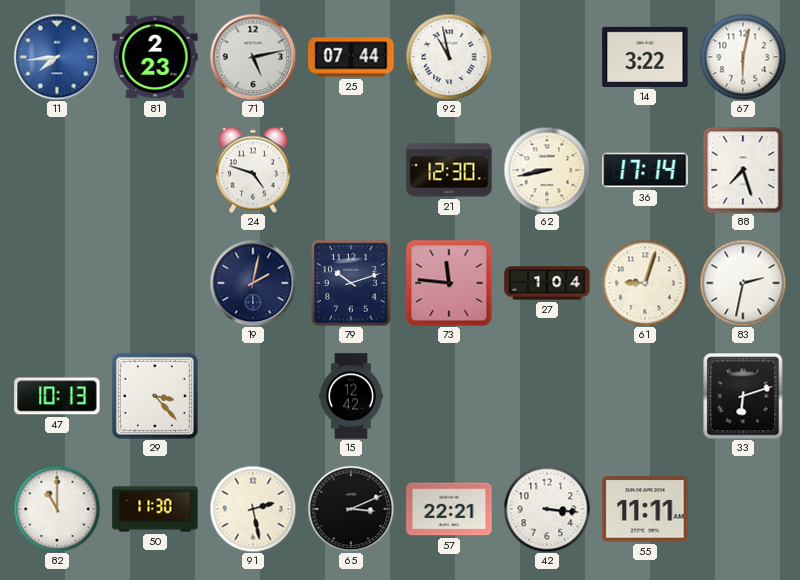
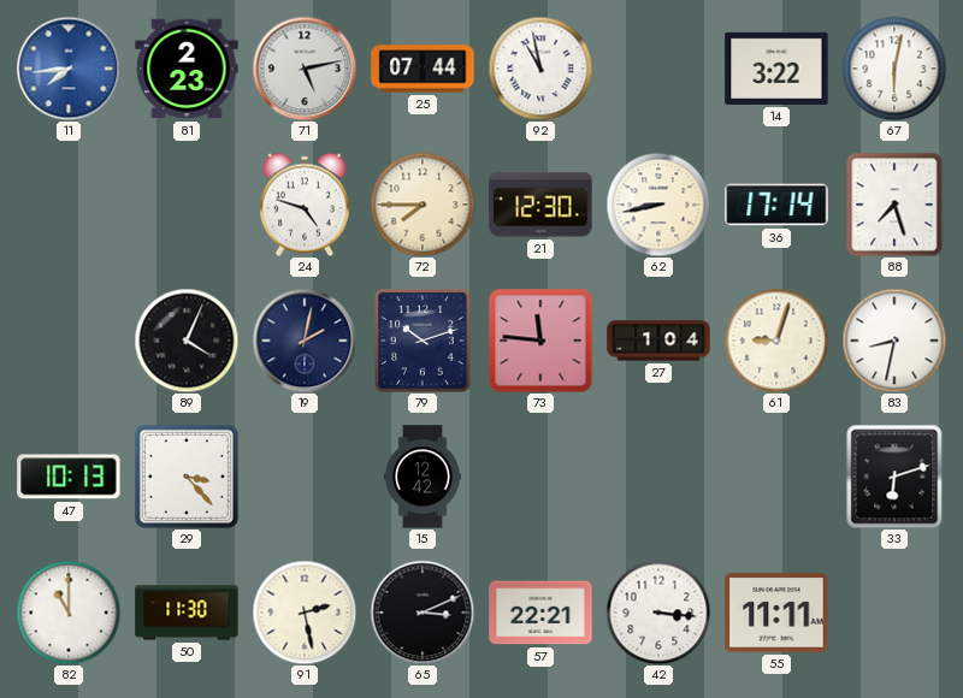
72: none -> 7:45 (423, 205)
89: none -> 4:04 (187, 341)
83: 2:32 -> 8:32 (894, 341)
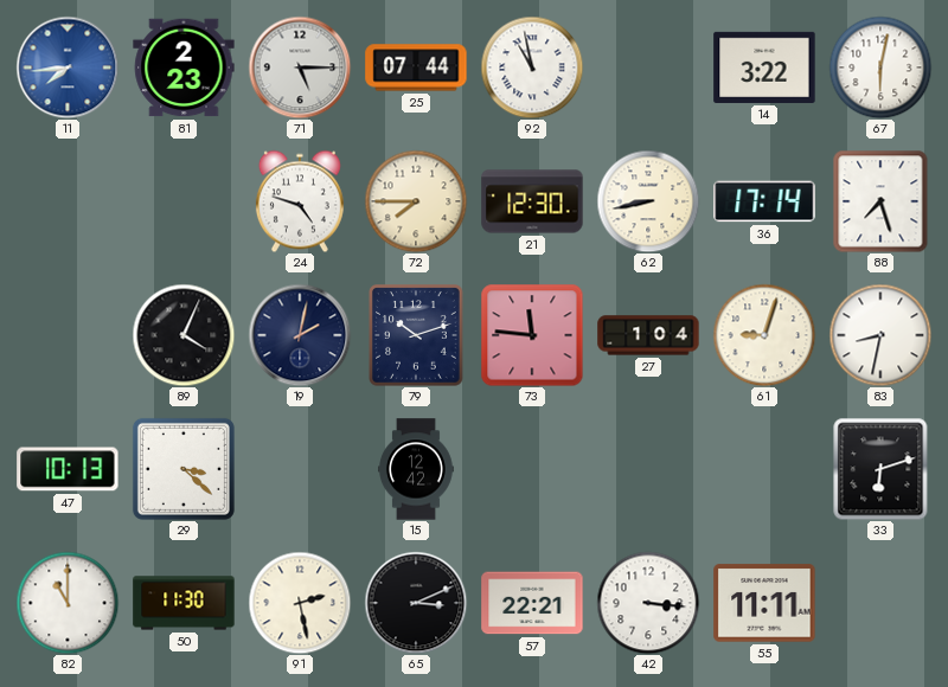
71: 5:13 -> 5:15 (300, 68)
29: 3:23 -> 3:22 (184, 469)
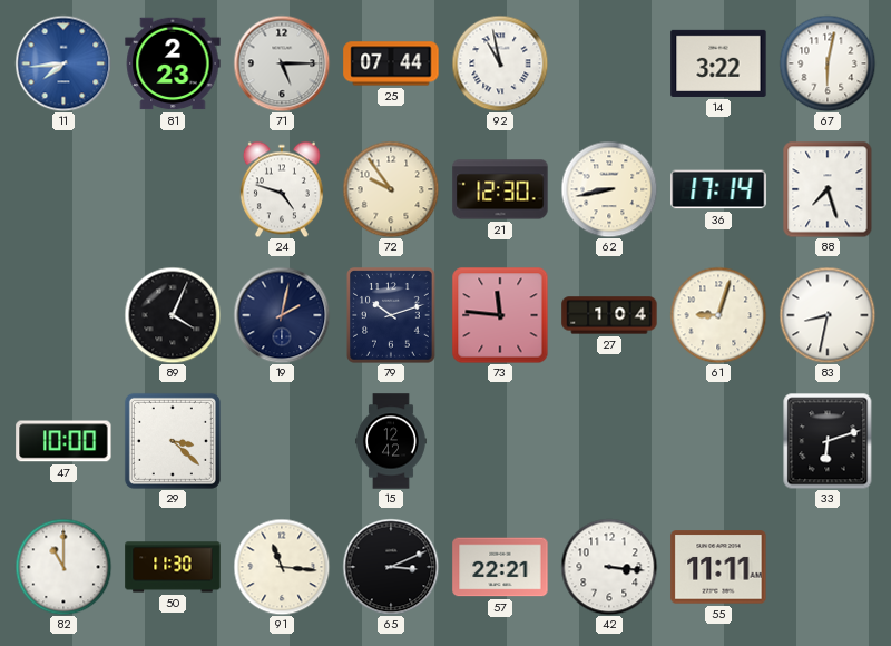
72: 7:45 -> 9:54 (391, 189)
47: 10:13 -> 10:00 (63, 441)
91: 2:28 -> 11:16 (282, 567)
